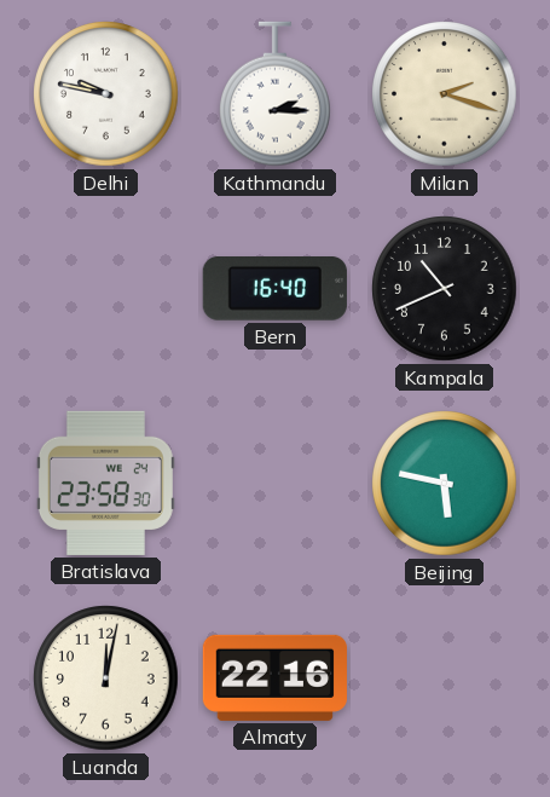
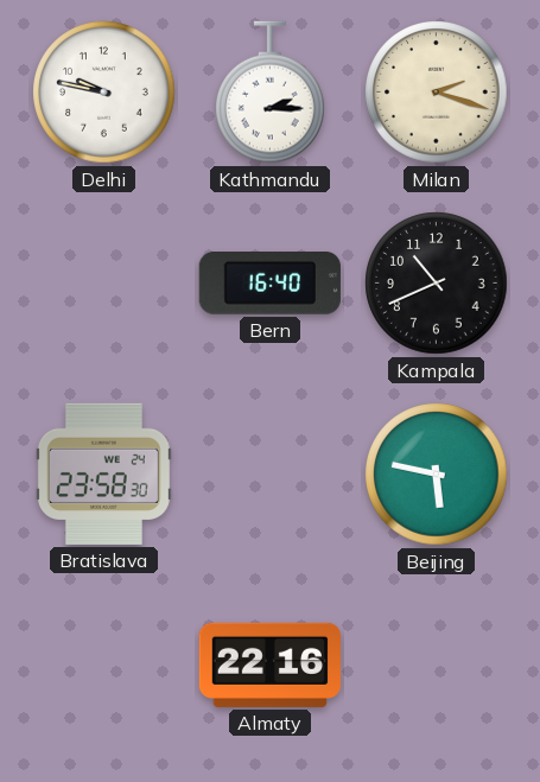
Luanda: 12:02 -> none (106, 678)
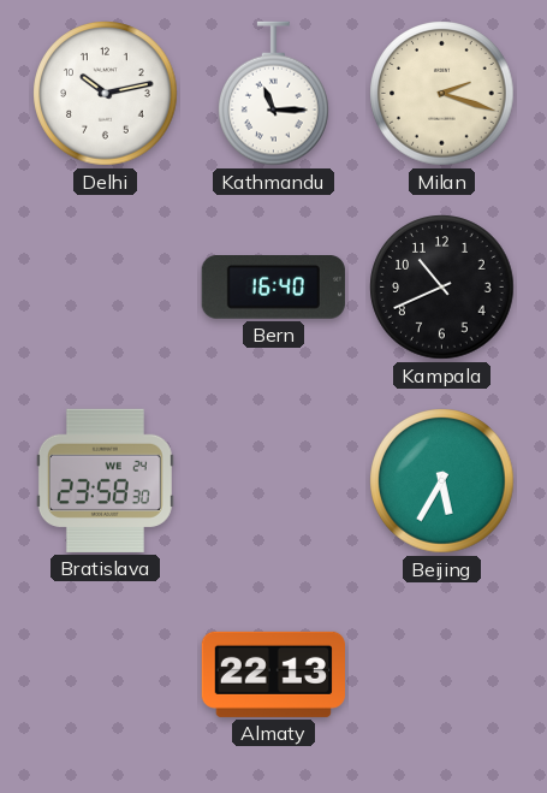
Delhi: 9:47 -> 10:13 (106, 94)
Kathmandu: 2:15 -> 11:15 (274, 94)
Beijing: 5:47 -> 5:35 (442, 481)
Almaty: 22:16 -> 22:13 (273, 674)
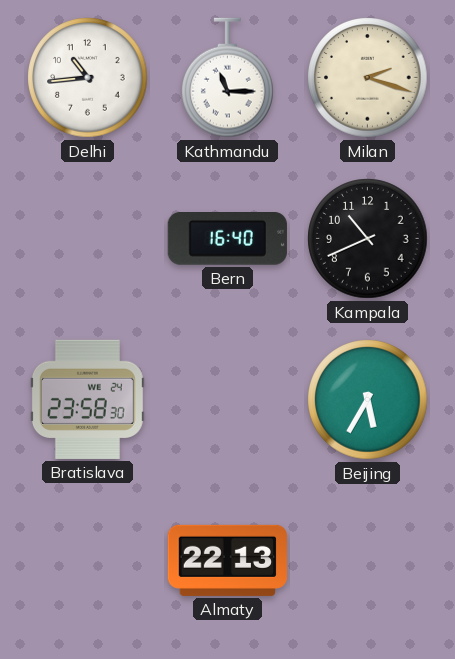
Delhi: 10:13 -> 10:44 (88, 78)
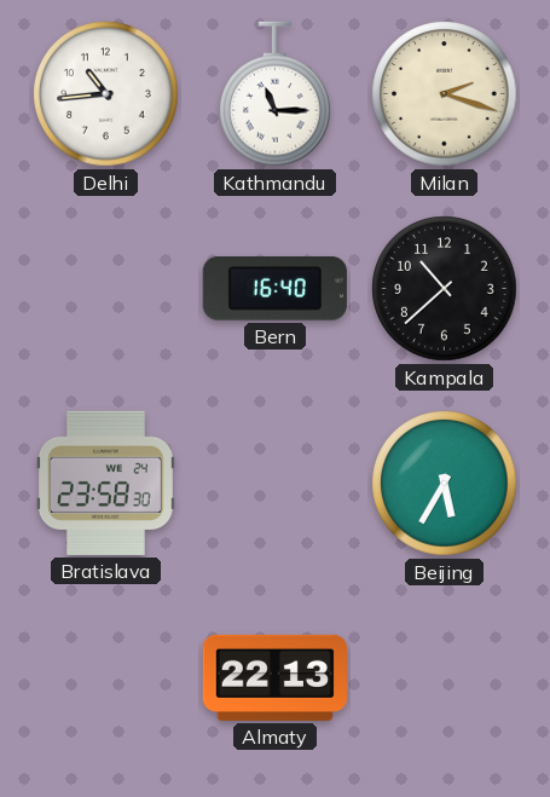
Kampala: 10:41 -> 10:38 (445, 289)
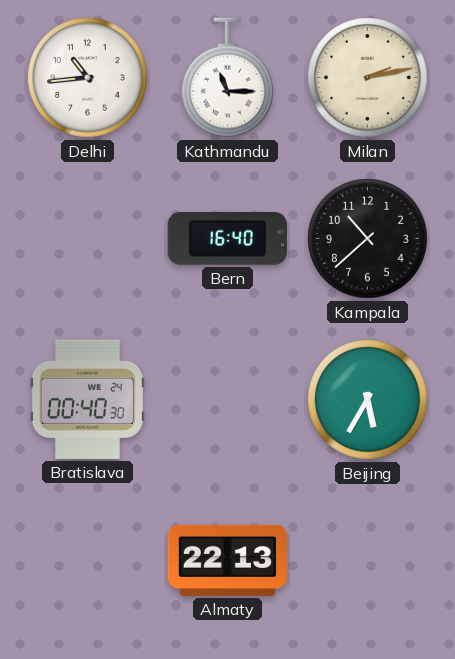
Milan: 2:18 -> 2:13 (368, 78)
Bratislava: 23:58 -> 00:40 (87, 399)
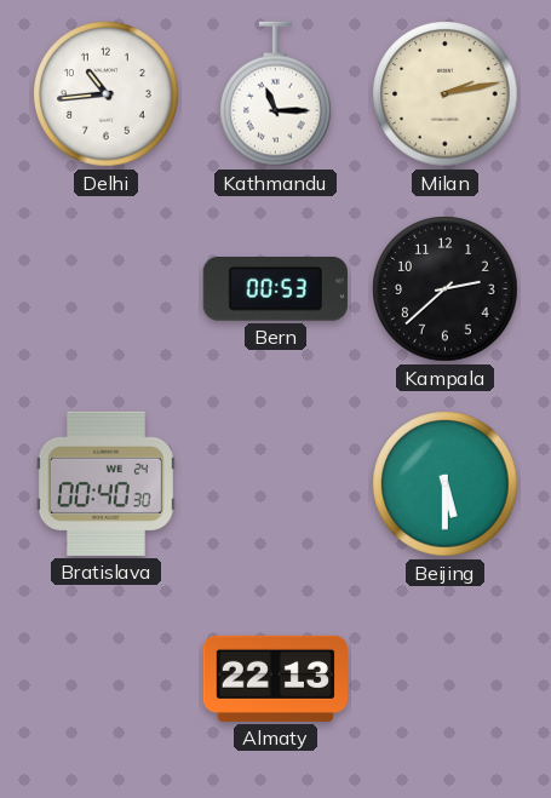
Bern: 16:40 -> 00:53 (275, 289)
Kampala: 10:38 -> 2:38 (446, 289)
Beijing: 5:35 -> 5:30 (446, 484)
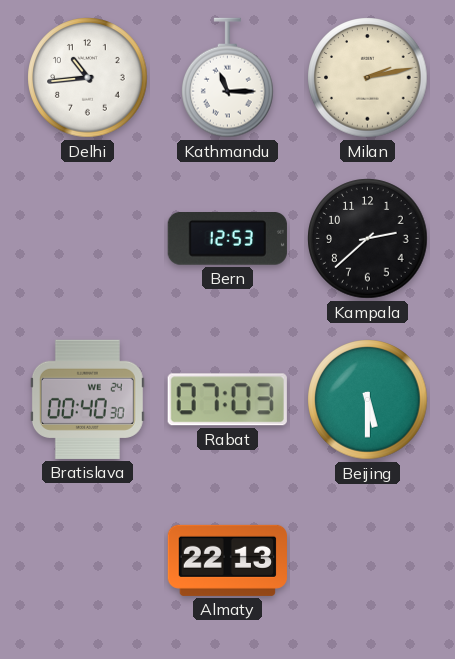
Bern: 00:53 -> 12:53 (227, 239)
Rabat: none -> 07:03 (227, 400)
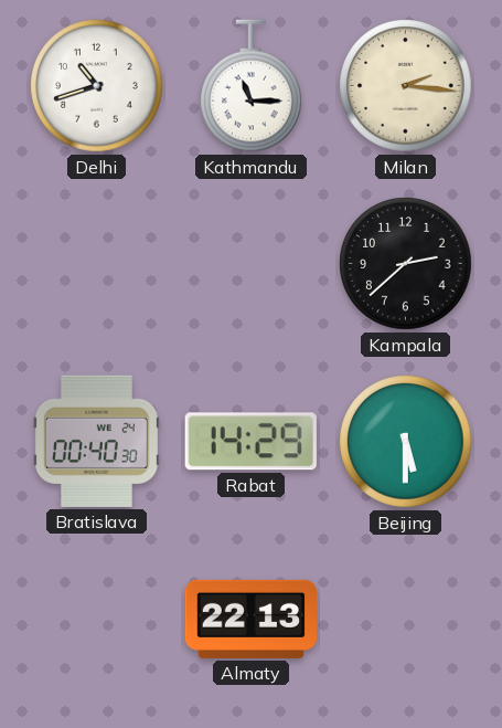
Delhi: 10:44 -> 10:42 (97, 86)
Milan: 2:13 -> 2:16 (406, 86)
Bern: 12:53 -> none (227, 239)
Rabat: 07:03 -> 14:29 (250, 442)
